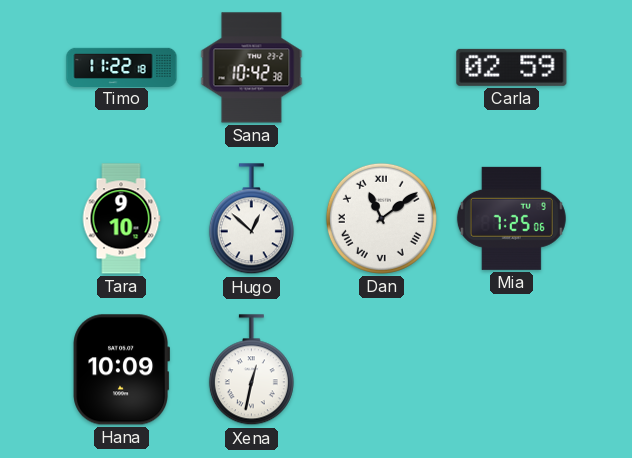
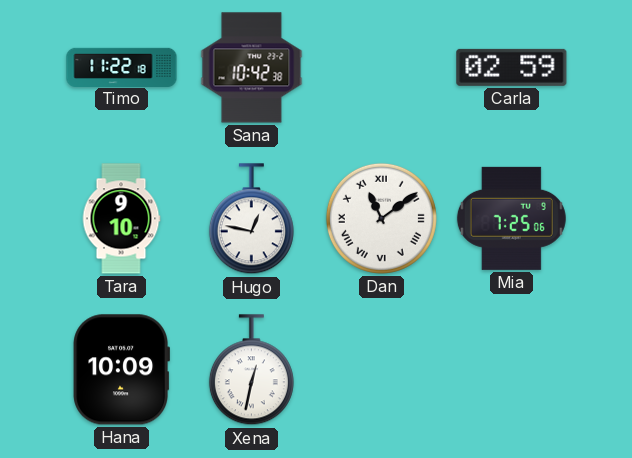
Hugo: 12:52 -> 12:47 (251, 219)
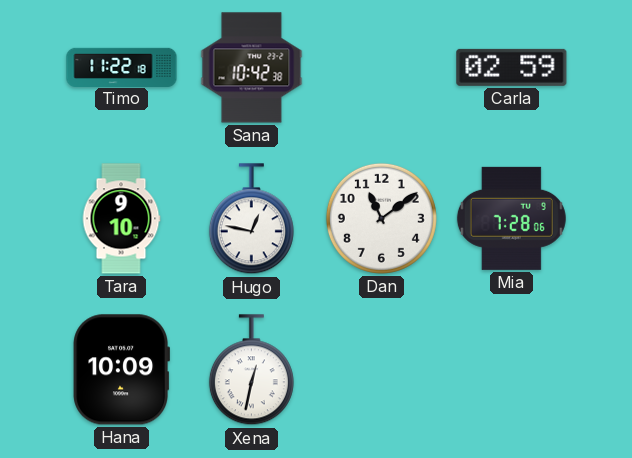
Dan numerals: Roman -> Arabic (381, 218)
Mia: 7:25 -> 7:28 (511, 218)
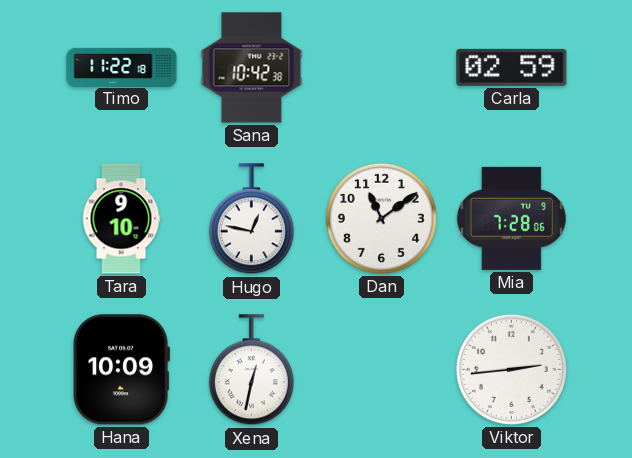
Viktor: none -> 2:44 (511, 369)
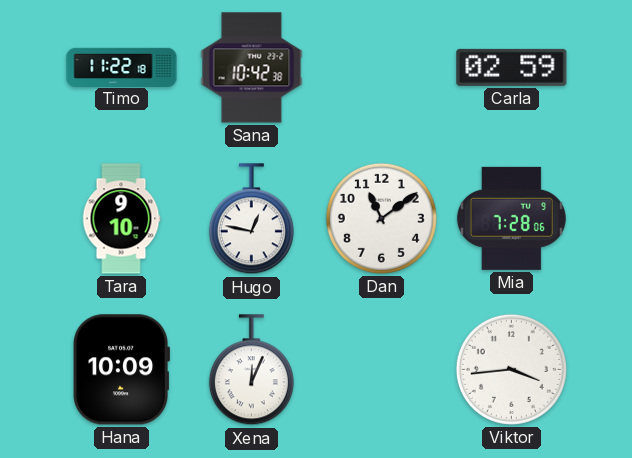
Xena: 12:32 -> 12:04 (251, 370)
Viktor: 2:44 -> 3:44 (511, 369)
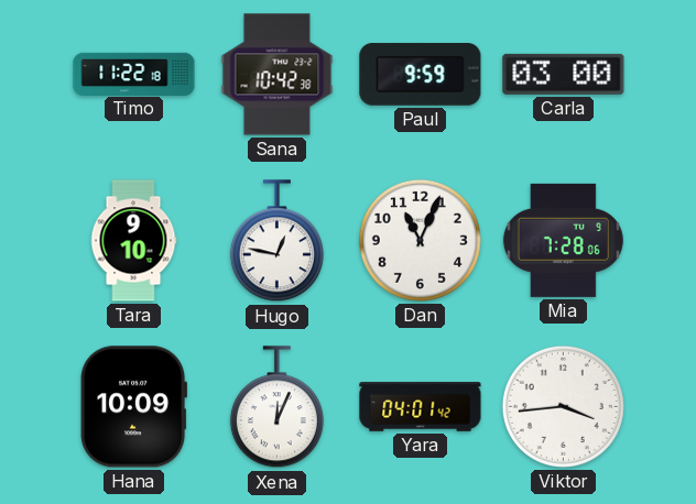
Paul: none -> 9:59 (421, 75)
Carla: 02:59 -> 03:00 (564, 74)
Dan: 11:09 -> 11:04 (420, 240)
Yara: none -> 04:01 (421, 407)
